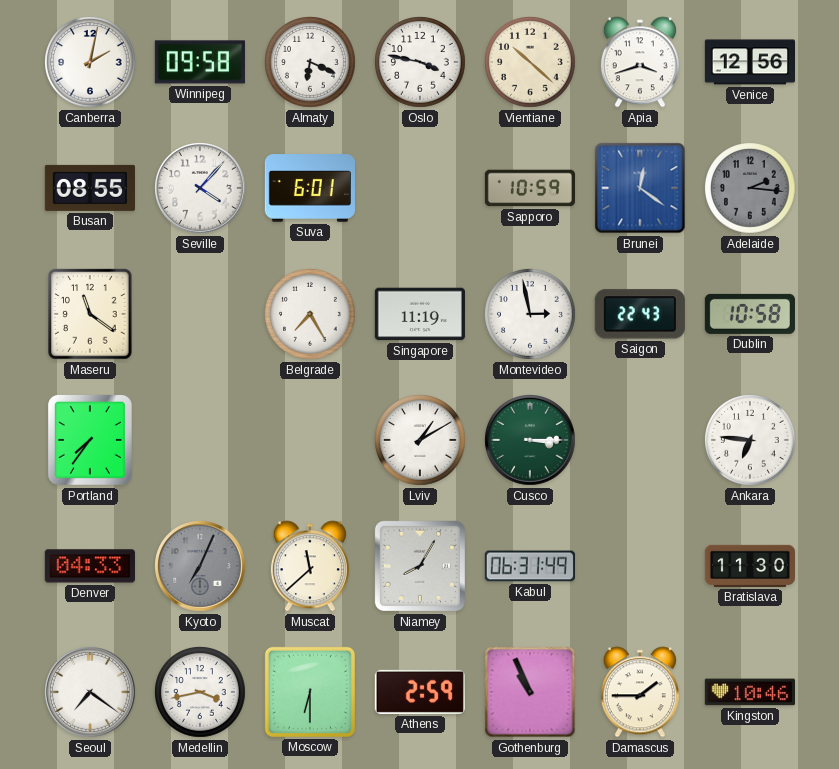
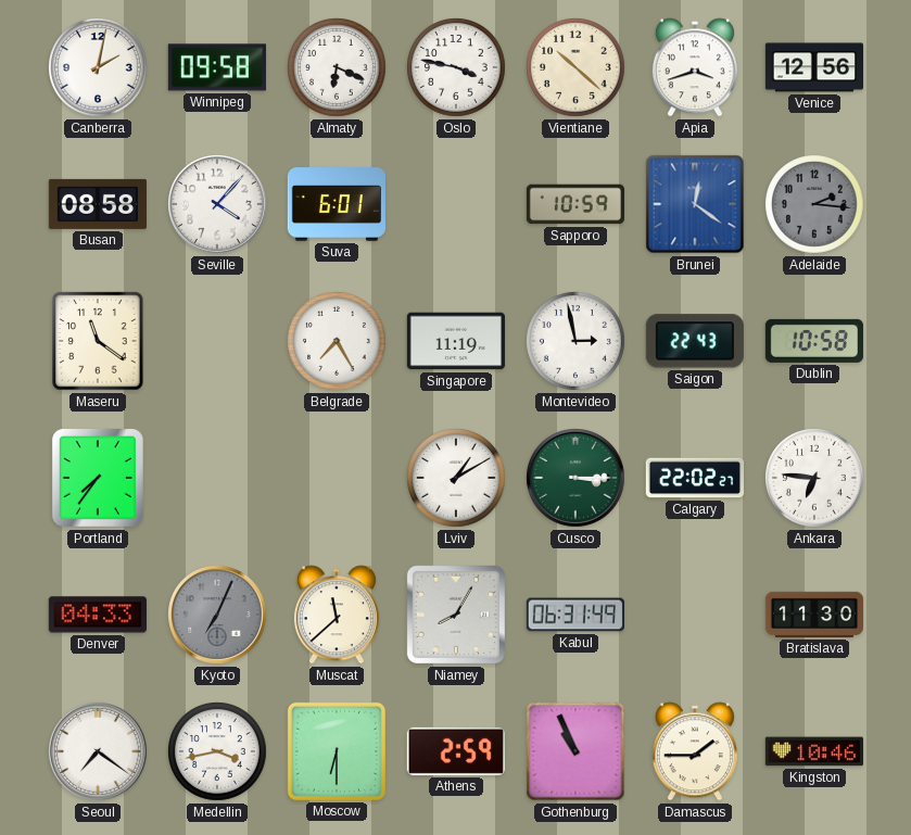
Busan: 08:55 -> 08:58 (98, 204)
Calgary: none -> 22:02 (694, 478)
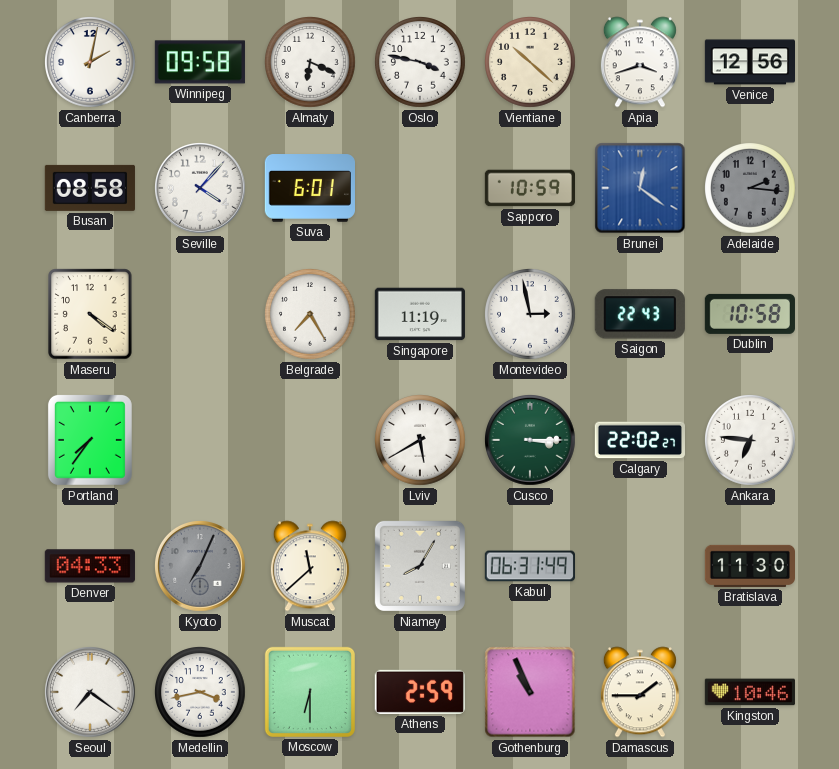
Maseru: 11:21 -> 4:21 (90, 314)
Lviv: 1:10 -> 5:40 (421, 441)
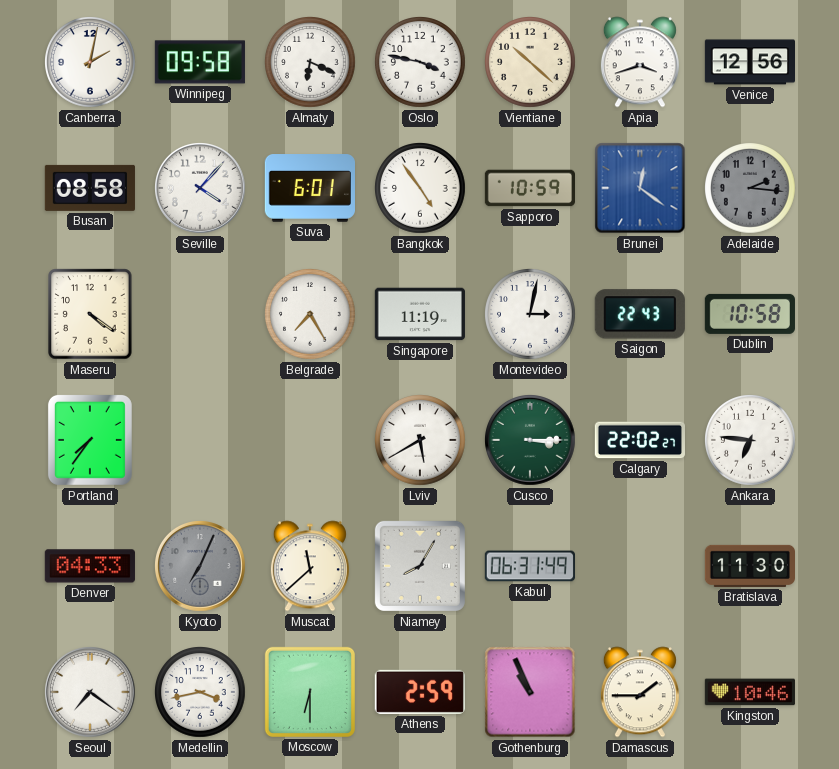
Bangkok: none -> 4:54 (421, 189)
Montevideo: 2:58 -> 3:02 (531, 315)
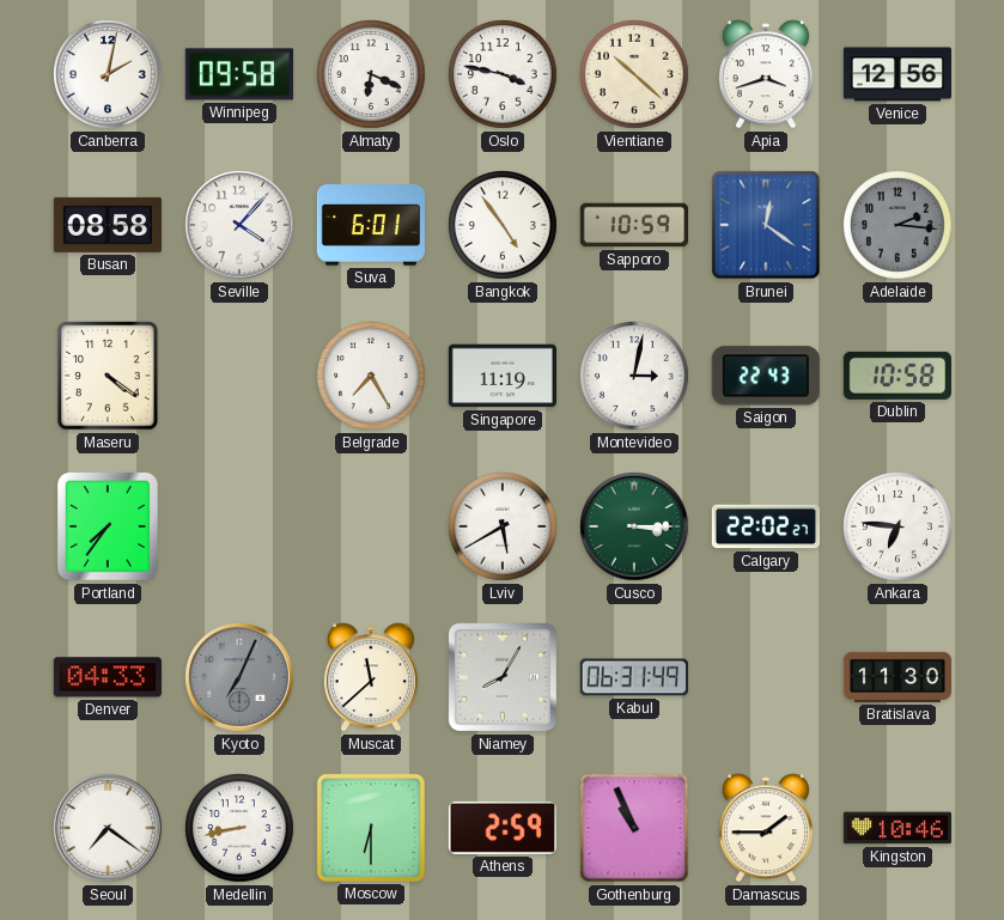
Medellin: 3:43 -> 8:43 (241, 829)
